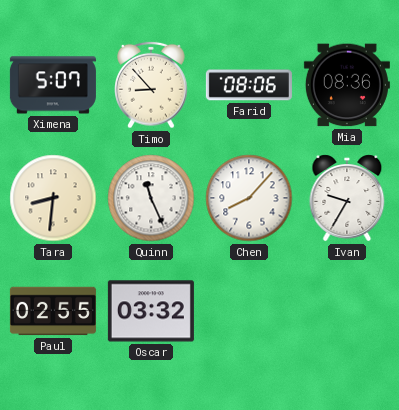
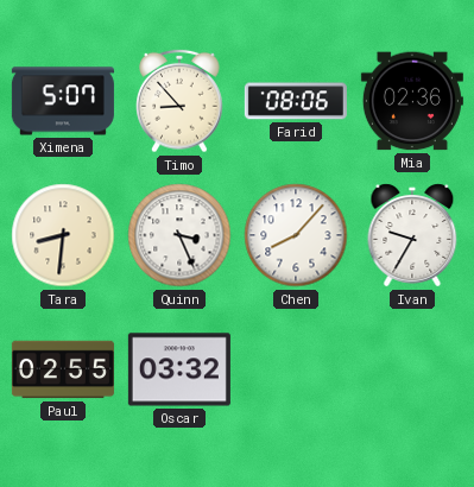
Mia: 08:36 -> 02:36 (412, 101)
Quinn: 11:26 -> 3:26 (179, 235)
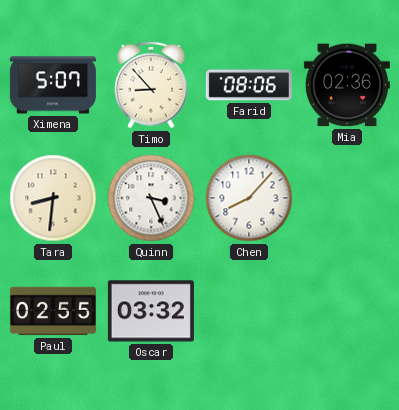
Ivan: 9:35 -> none (412, 235)
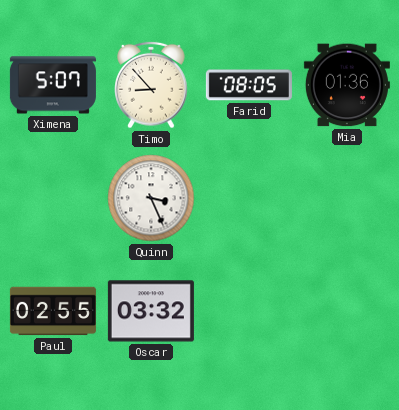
Farid: 08:06 -> 08:05 (249, 85)
Mia: 02:36 -> 01:36 (347, 85)
Tara: 8:31 -> none (53, 198)
Chen: 8:07 -> none (249, 198)
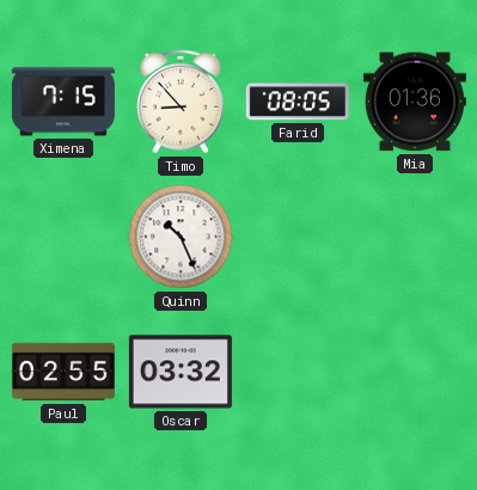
Ximena: 5:07 -> 7:15 (63, 102)
Quinn: 3:26 -> 10:26 (181, 237)
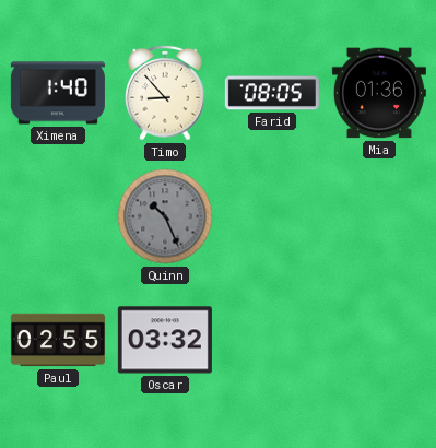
Ximena: 7:15 -> 1:40 (58, 93)
Quinn dial: white -> grey (165, 216)
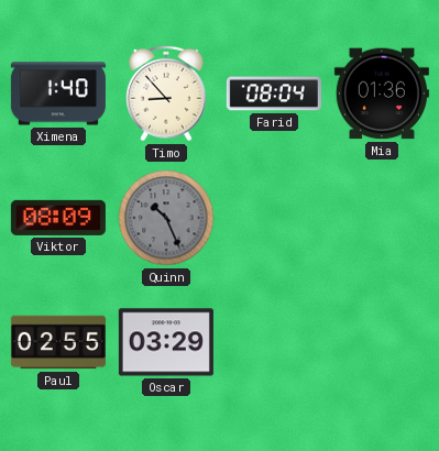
Farid: 08:05 -> 08:04 (274, 94)
Viktor: none -> 08:09 (58, 218)
Oscar: 03:32 -> 03:29 (166, 342)
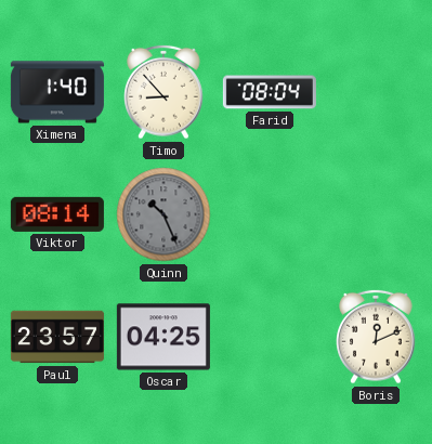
Mia: 01:36 -> none (382, 94)
Viktor: 08:09 -> 08:14 (57, 214)
Paul: 02:55 -> 23:57 (57, 337)
Oscar: 03:29 -> 04:25 (163, 337)
Boris: none -> 12:11 (376, 337)
